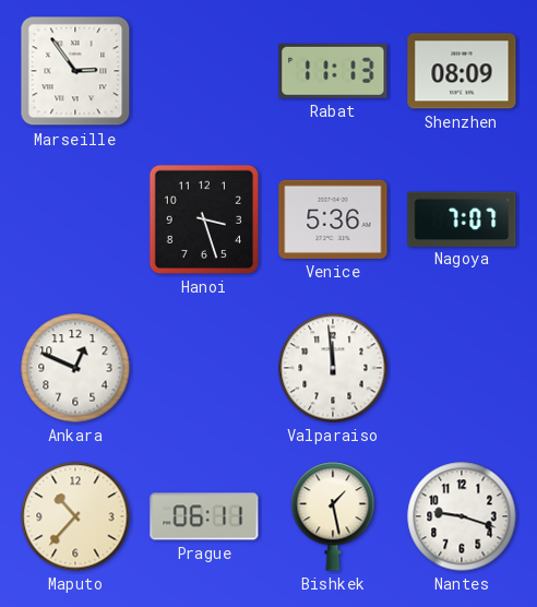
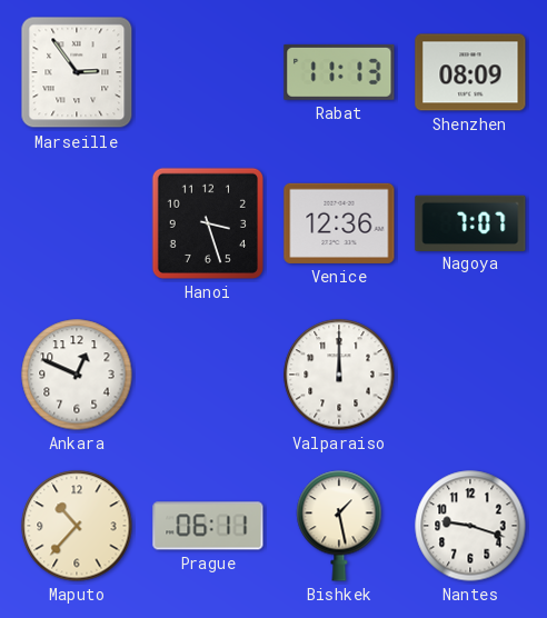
Venice: 5:36 -> 12:36 (339, 223)
Valparaiso: 11:59 -> 12:00 (339, 375)
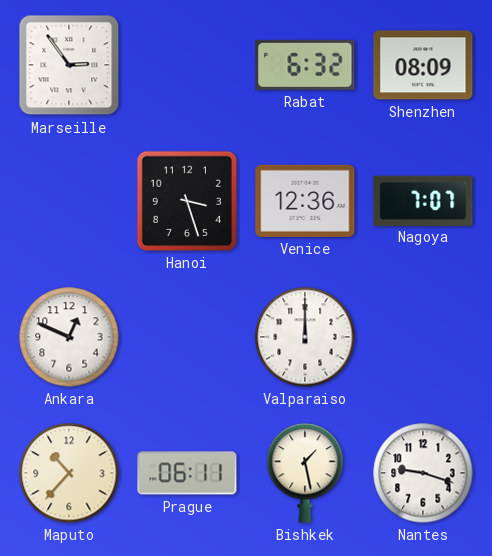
Rabat: 11:13 -> 6:32 (305, 65)
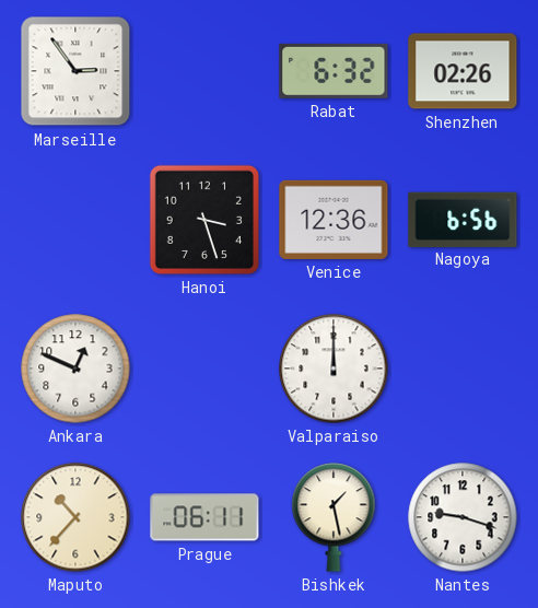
Shenzhen: 08:09 -> 02:26 (463, 71)
Nagoya: 7:07 -> 6:56 (463, 219)
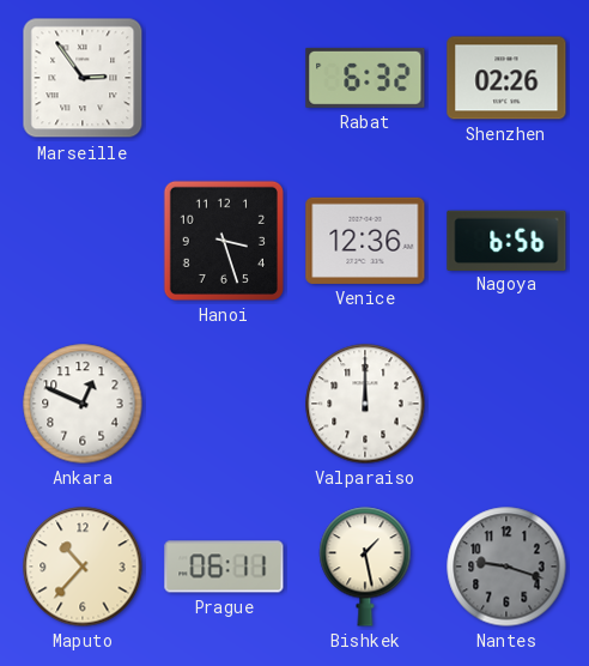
Nantes dial: white -> grey (506, 567)
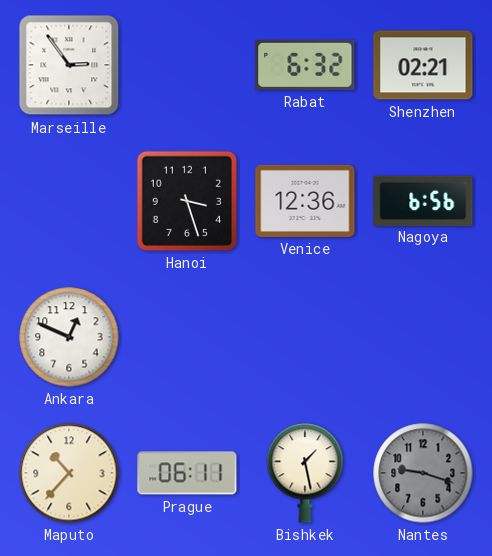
Shenzhen: 02:26 -> 02:21 (423, 65)
Valparaiso: 12:00 -> none (365, 404)
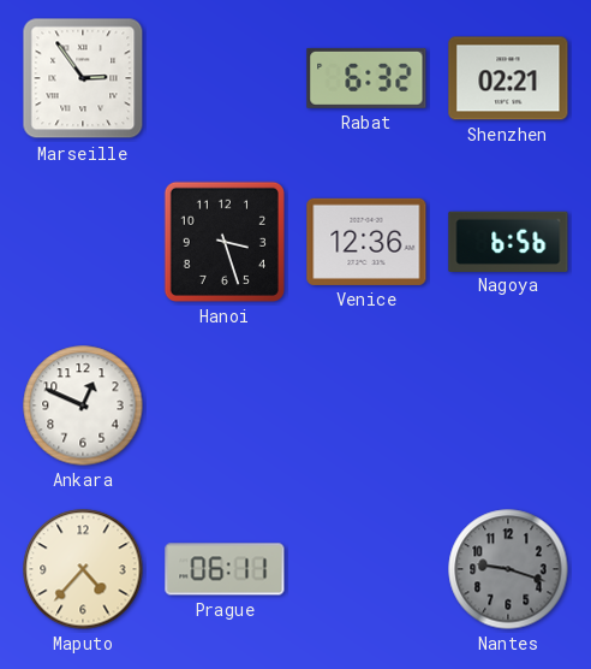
Maputo: 10:37 -> 4:37 (83, 569)
Bishkek: 1:28 -> none (305, 473)
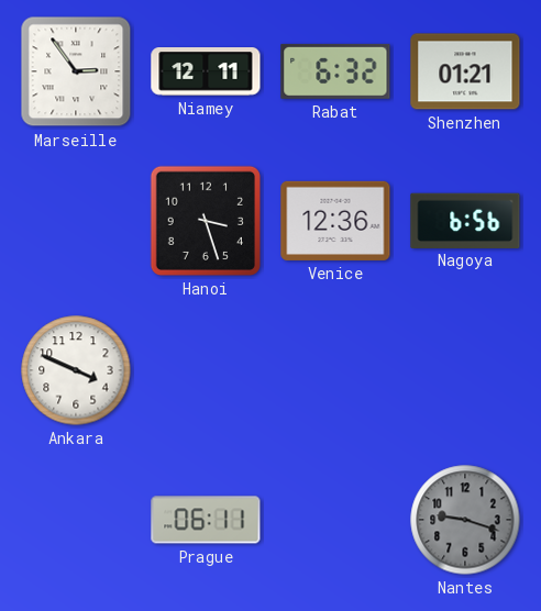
Niamey: none -> 12:11 (206, 73)
Shenzhen: 02:21 -> 01:21 (465, 71)
Ankara: 12:49 -> 3:49 (76, 370)
Maputo: 4:37 -> none (83, 569)
